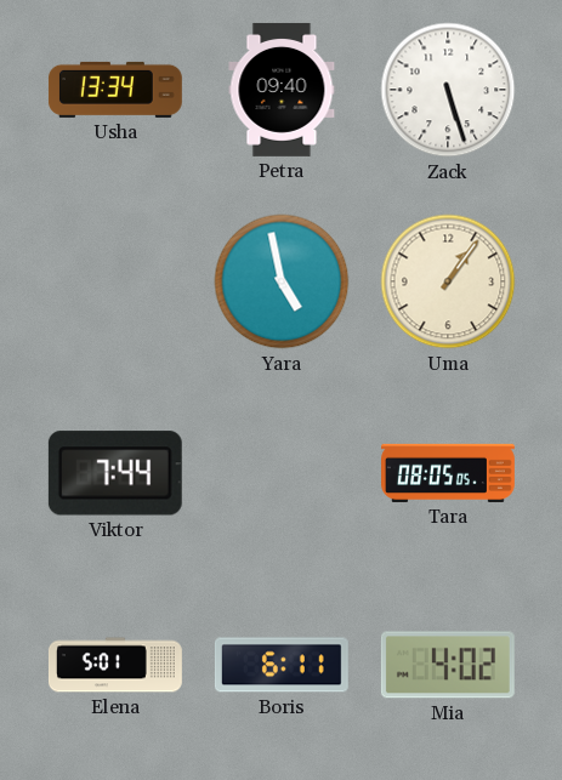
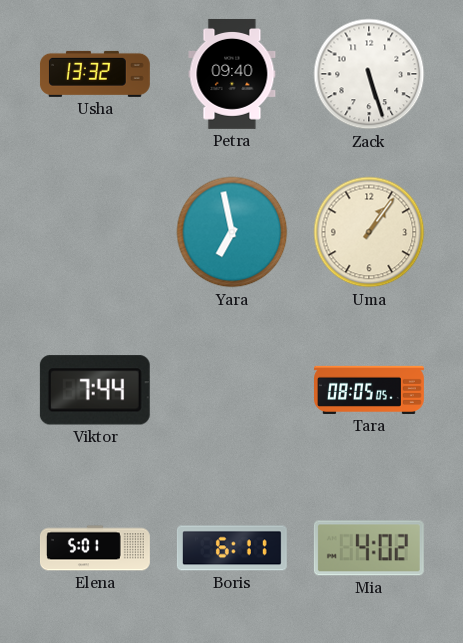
Usha: 13:34 -> 13:32 (95, 74)
Yara: 4:58 -> 6:58 (232, 232)
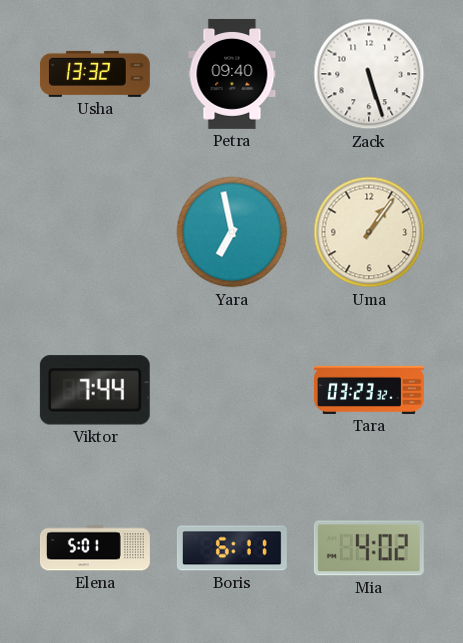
Tara: 08:05 -> 03:23 (370, 390)
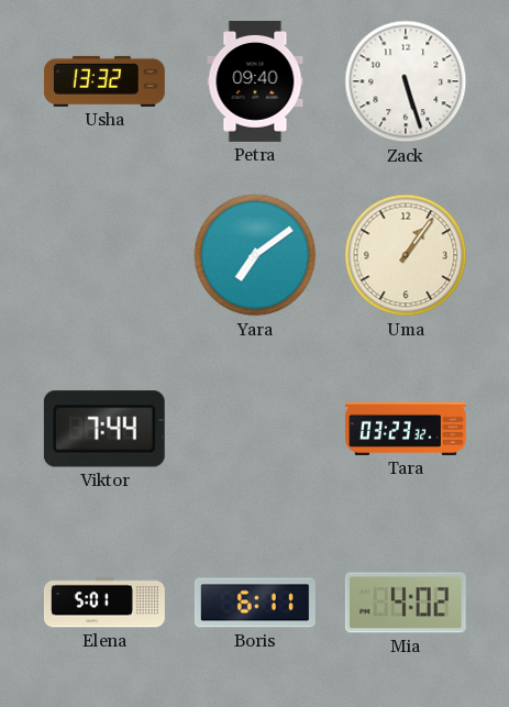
Yara: 6:58 -> 7:09 (255, 255)
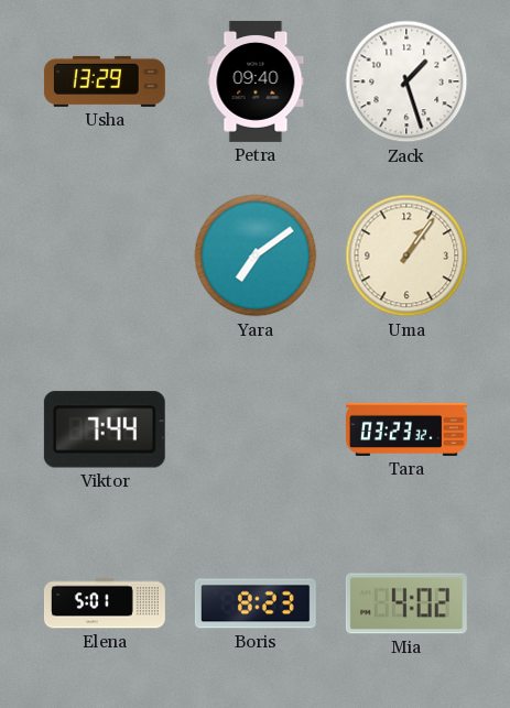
Usha: 13:32 -> 13:29 (105, 81)
Zack: 5:27 -> 1:27 (406, 81)
Boris: 6:11 -> 8:23 (256, 603)
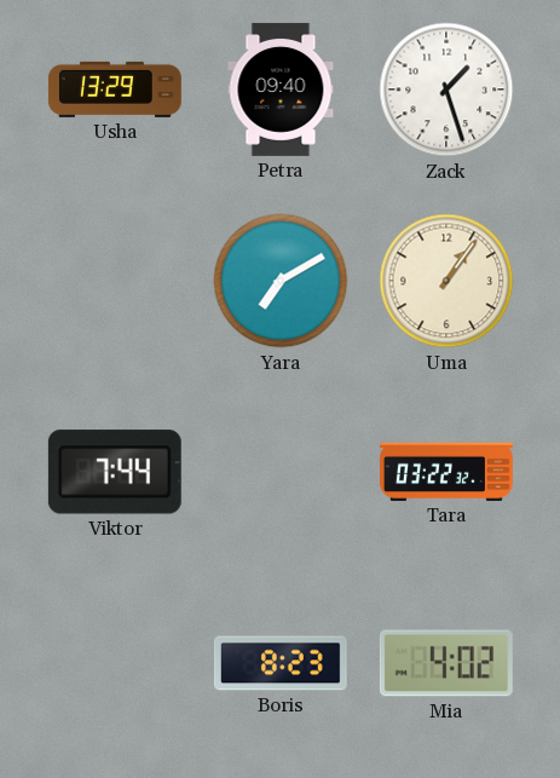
Yara: 7:09 -> 7:10 (281, 281)
Tara: 03:23 -> 03:22 (448, 472)
Elena: 5:01 -> none (105, 603)
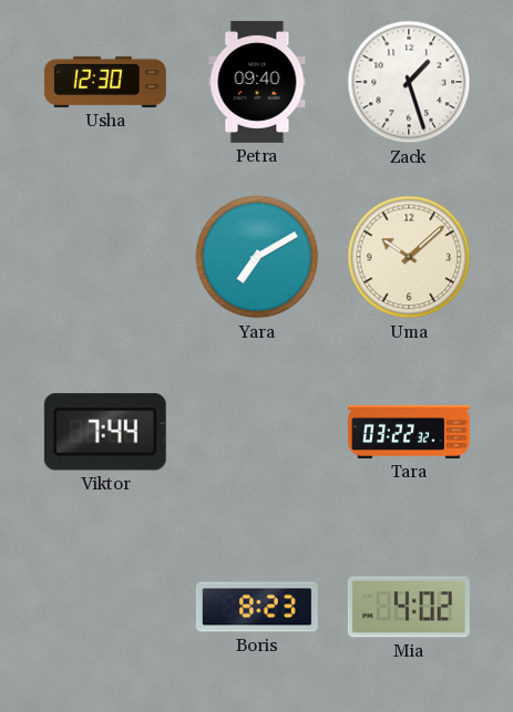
Usha: 13:29 -> 12:30 (105, 82)
Uma: 1:06 -> 10:08 (409, 257)
